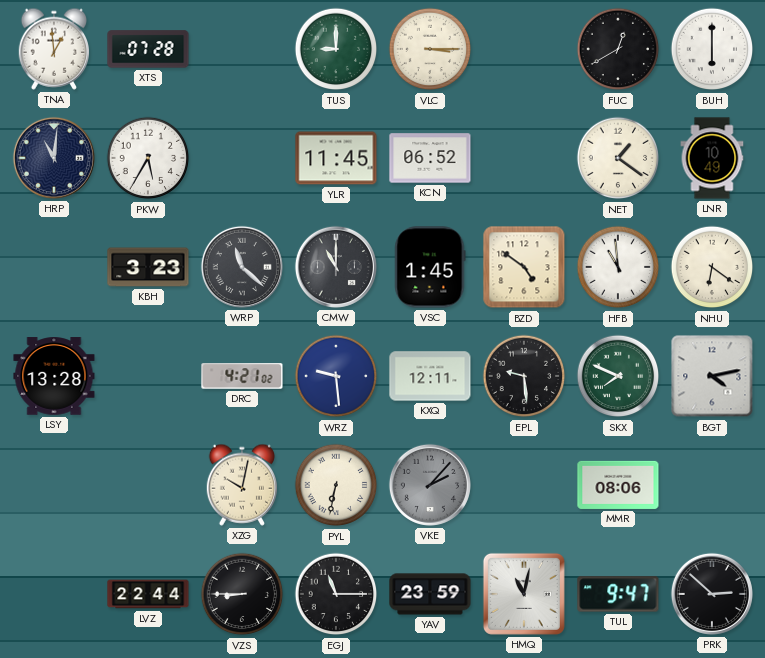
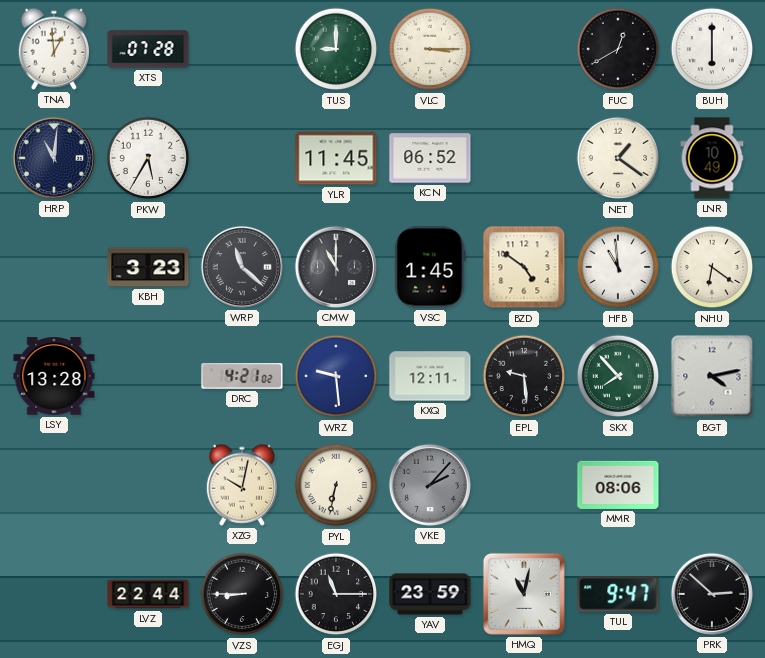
SKX: 7:49 -> 7:53 (618, 376)
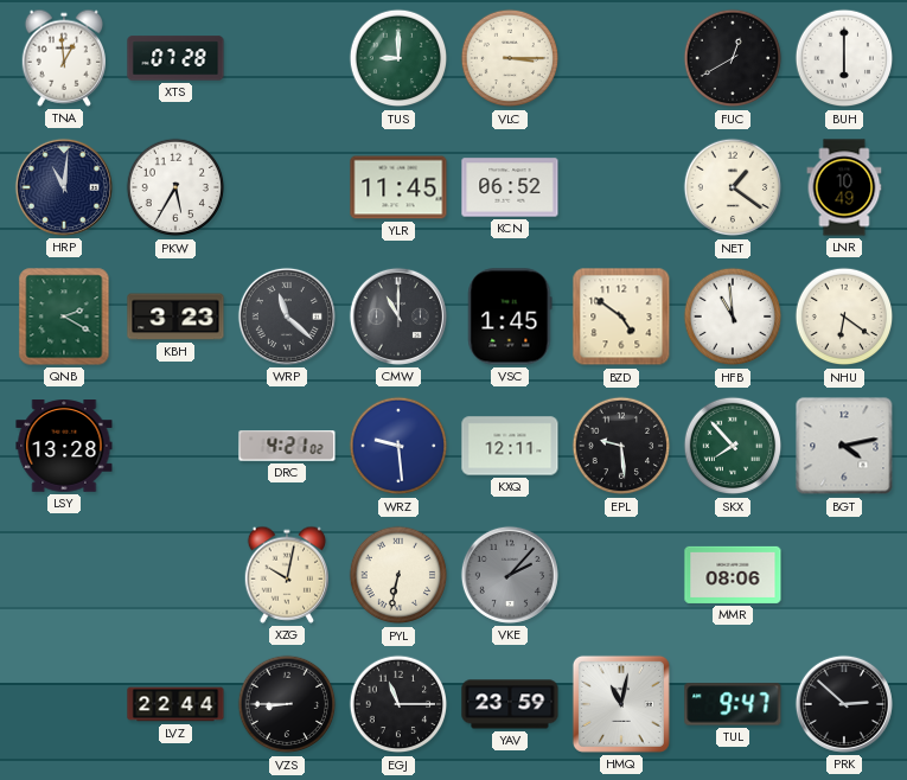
QNB: none -> 2:20 (64, 317)
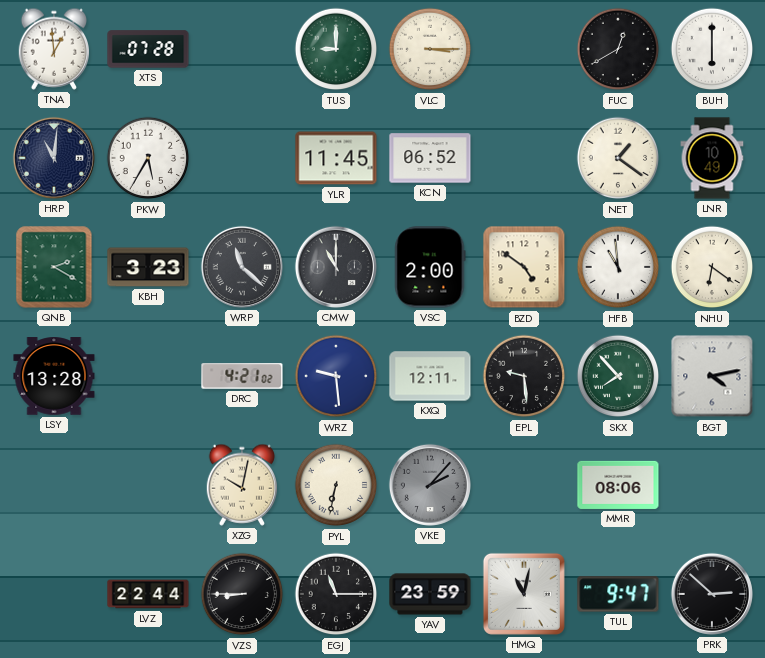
VSC: 1:45 -> 2:00 (430, 267)
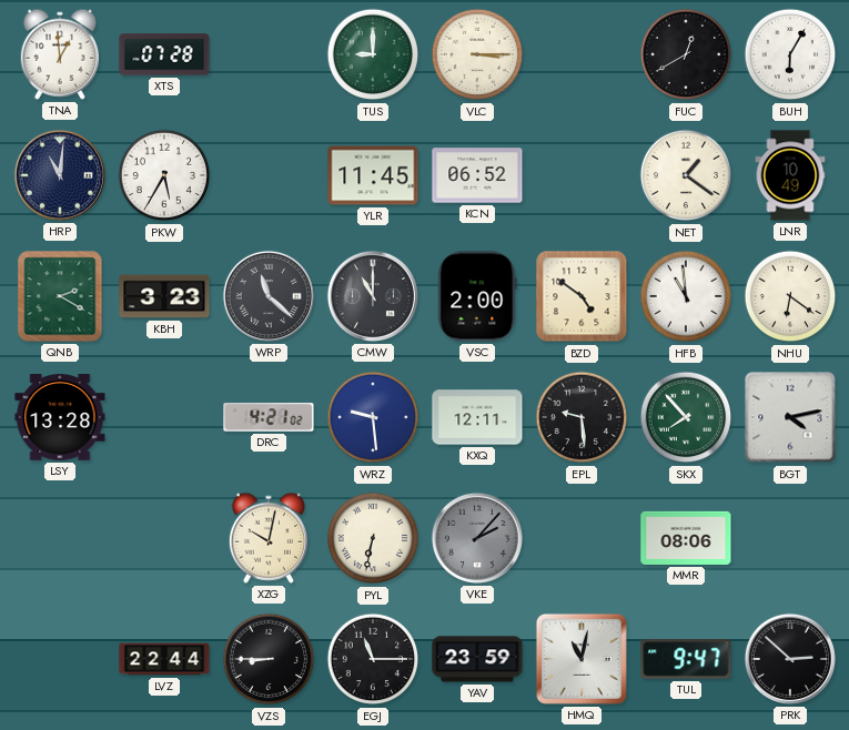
BUH: 6:00 -> 6:05 (790, 54)
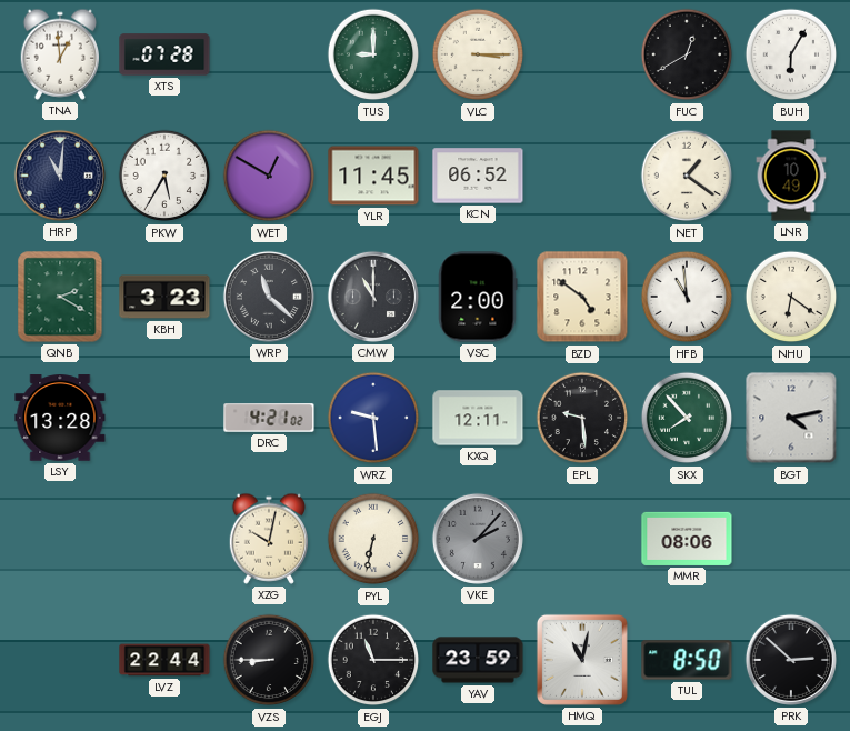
WET: none -> 12:50 (269, 176)
TUL: 9:47 -> 8:50 (687, 660)
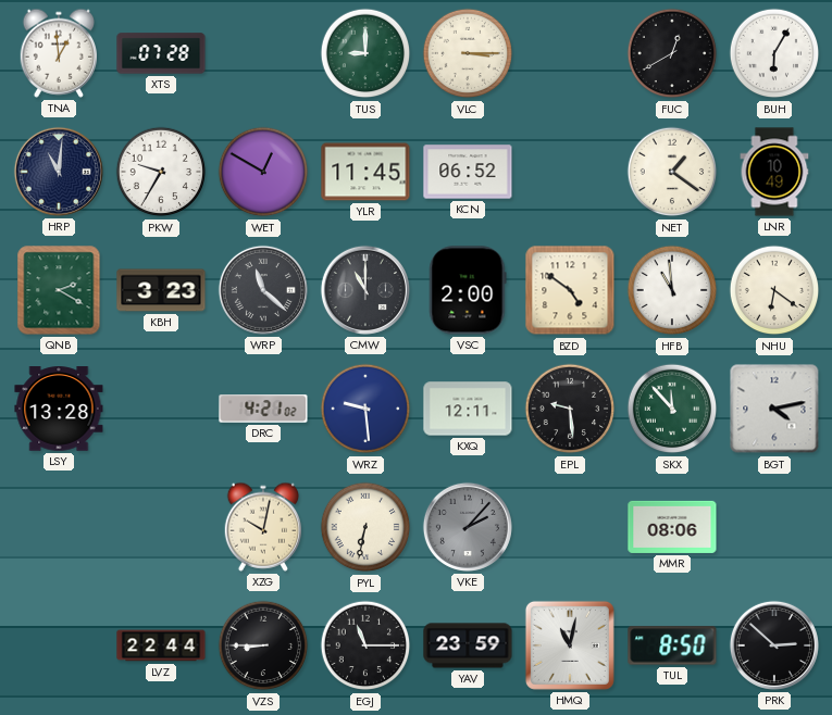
PKW: 5:35 -> 9:35 (161, 172)
SKX: 7:53 -> 11:53 (672, 409)
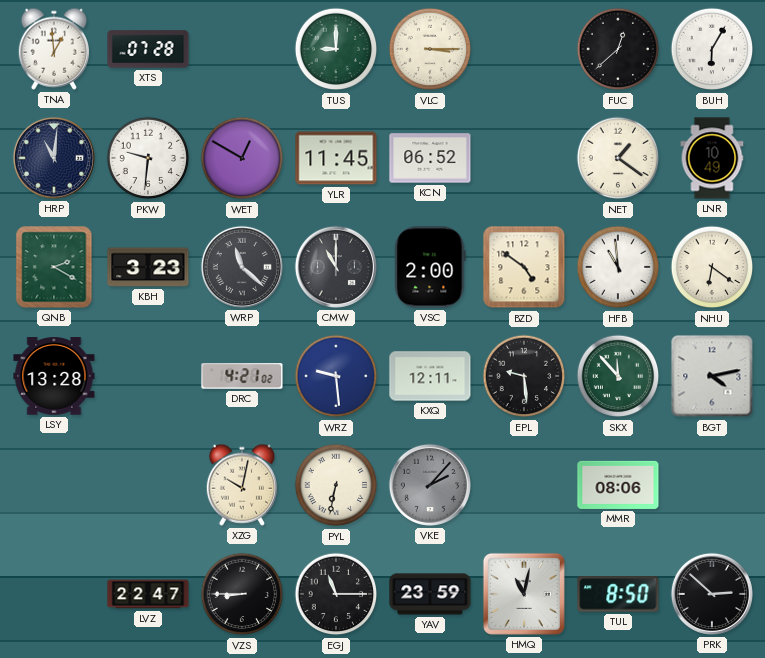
FUC: 12:40 -> 12:38 (618, 49)
PKW: 9:35 -> 9:31 (148, 158)
LVZ: 22:44 -> 22:47 (148, 594)
